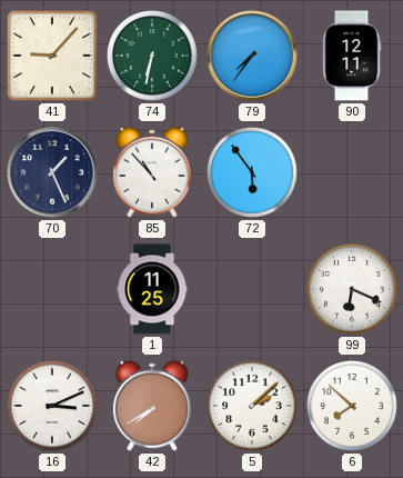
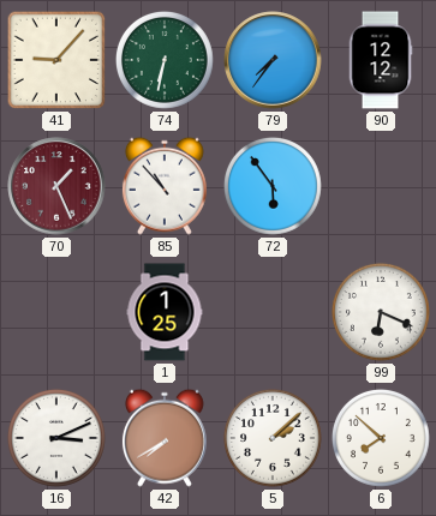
90: 12:11 -> 12:12 (381, 60)
70 dial: navy -> burgundy (56, 186)
1: 11:25 -> 1:25 (165, 312)
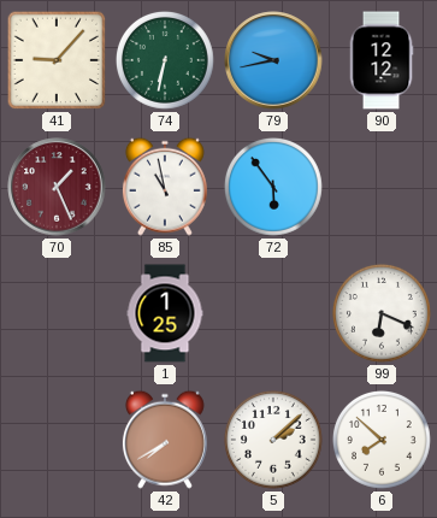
79: 7:36 -> 9:43 (273, 60)
85: 10:53 -> 10:58 (165, 187)
16: 3:11 -> none (56, 438)
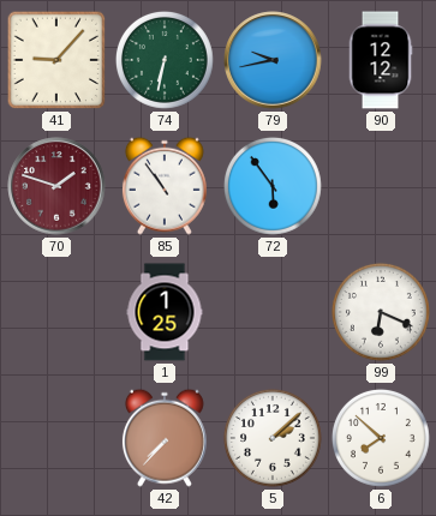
70: 1:26 -> 1:48 (56, 186)
85: 10:58 -> 10:54 (165, 186)
42: 7:40 -> 7:37 (165, 438)
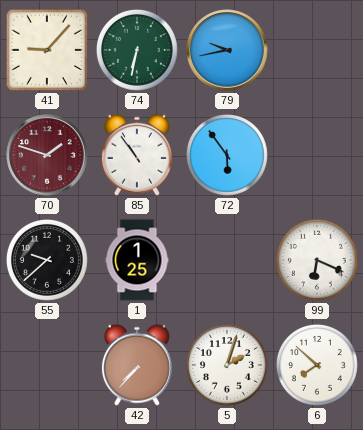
90: 12:12 -> none (381, 60)
55: none -> 9:38 (47, 260)
5: 2:08 -> 2:03 (227, 365)
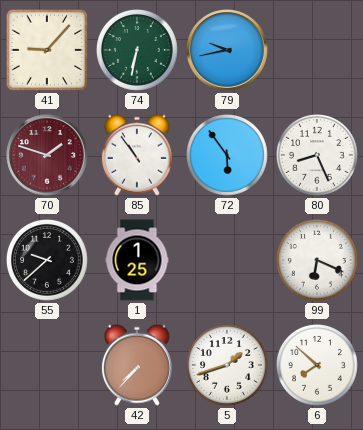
80: none -> 8:26 (317, 155)
5: 2:03 -> 1:42 (227, 365)
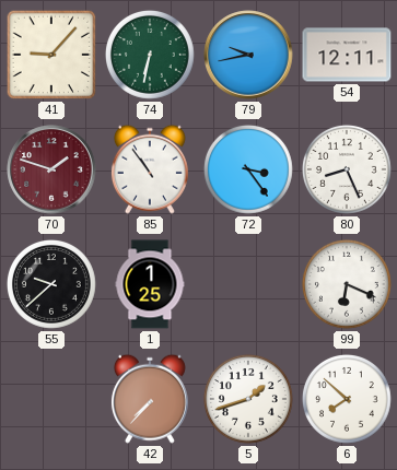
54: none -> 12:11 (347, 55)
72: 5:54 -> 3:24 (248, 169)
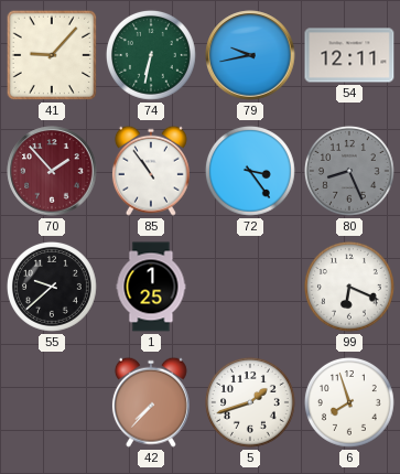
70: 1:48 -> 1:53 (52, 171)
80 dial: white -> grey (349, 171)
6: 7:52 -> 7:57 (349, 402)
